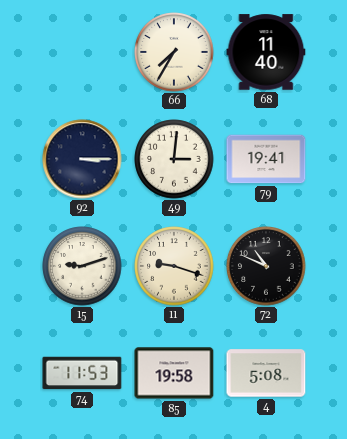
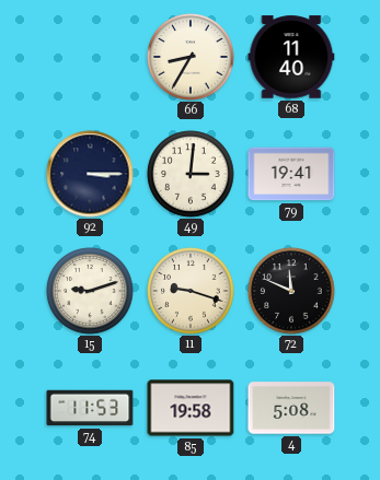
66: 7:35 -> 8:35 (191, 57)
72: 10:49 -> 11:49 (291, 291)
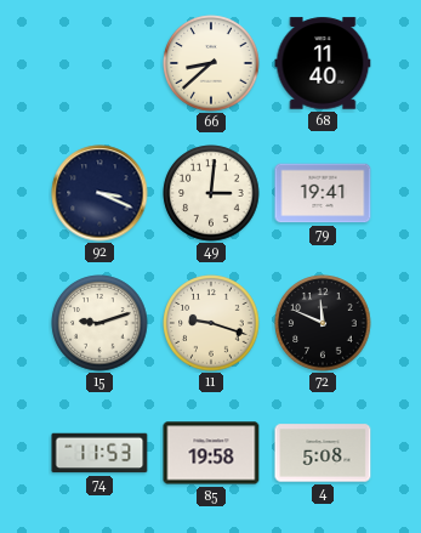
66: 8:35 -> 8:38 (211, 63)
92: 3:15 -> 3:19 (99, 193)
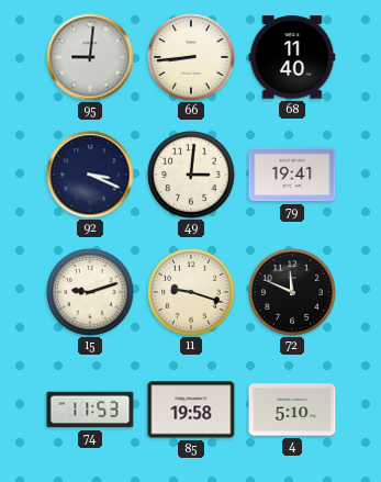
95: none -> 9:01 (90, 57)
66: 8:38 -> 8:44 (191, 57)
4: 5:08 -> 5:10 (292, 410)
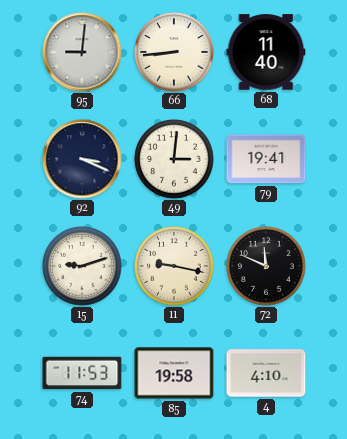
11: 9:18 -> 9:17 (174, 266)
4: 5:10 -> 4:10 (266, 373)
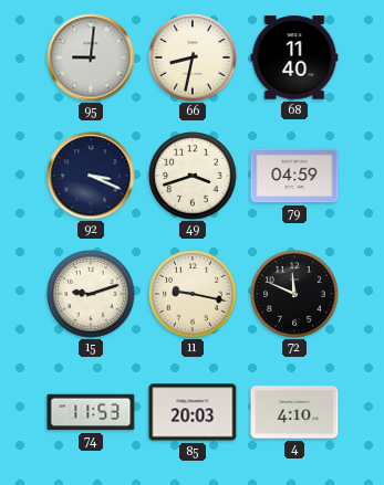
66: 8:44 -> 8:32 (193, 57)
49: 3:01 -> 3:42 (193, 176)
79: 19:41 -> 04:59 (294, 176)
85: 19:58 -> 20:03 (193, 412)
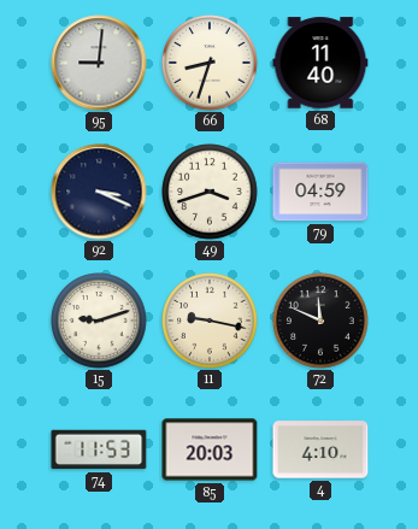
66: 8:32 -> 8:33 (210, 63)
